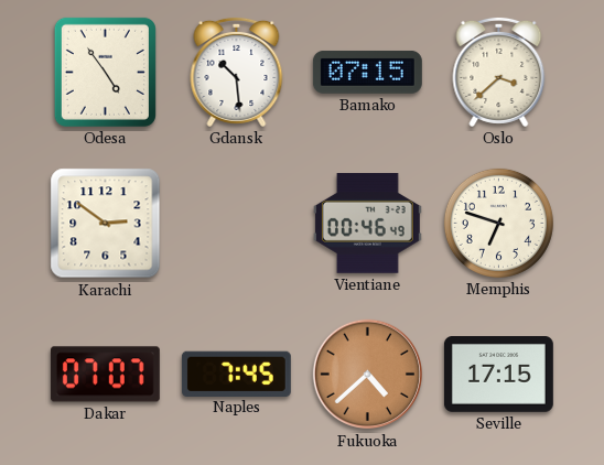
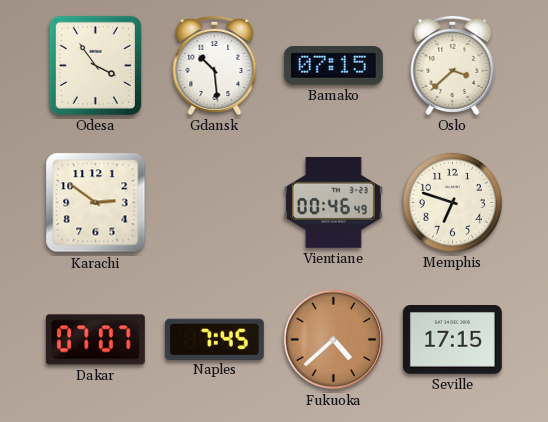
Odesa: 4:54 -> 3:54 (95, 65)
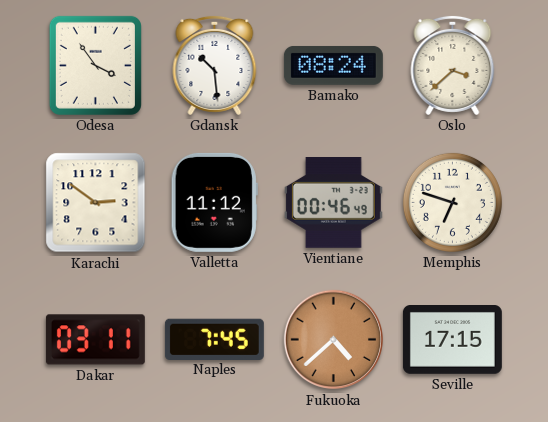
Bamako: 07:15 -> 08:24 (333, 65)
Valletta: none -> 11:12 (214, 202)
Dakar: 07:07 -> 03:11 (95, 340)
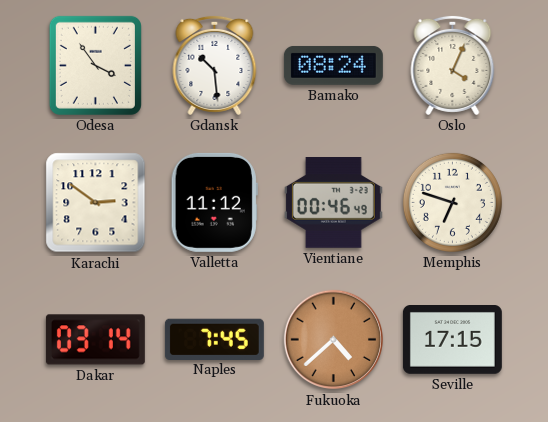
Oslo: 3:38 -> 4:04 (453, 65)
Dakar: 03:11 -> 03:14 (95, 340)
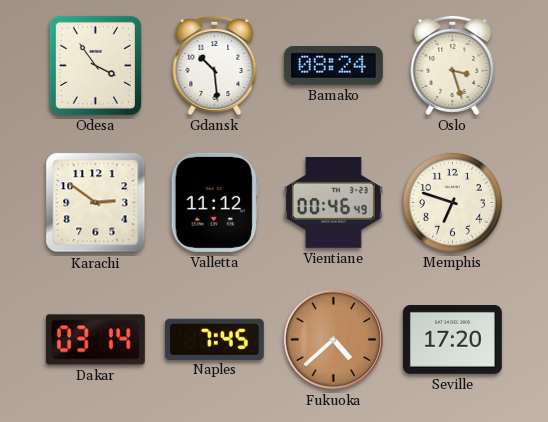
Oslo: 4:04 -> 3:27 (453, 65)
Seville: 17:15 -> 17:20 (452, 340)
